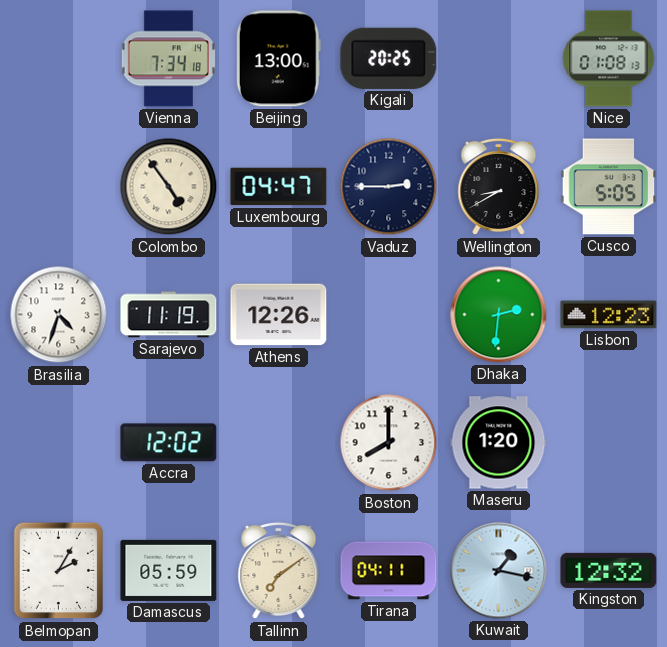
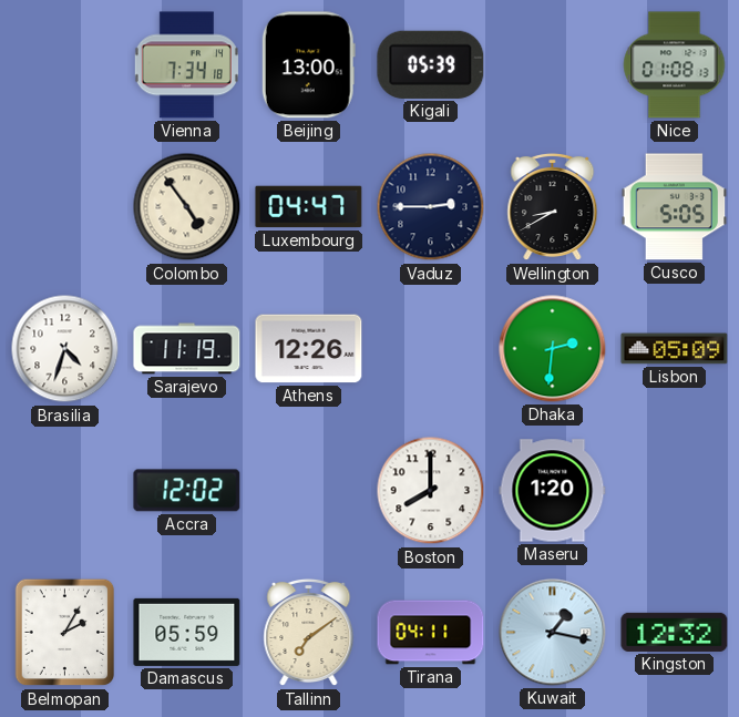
Kigali: 20:25 -> 05:39 (431, 64)
Lisbon: 12:23 -> 05:09 (675, 349)
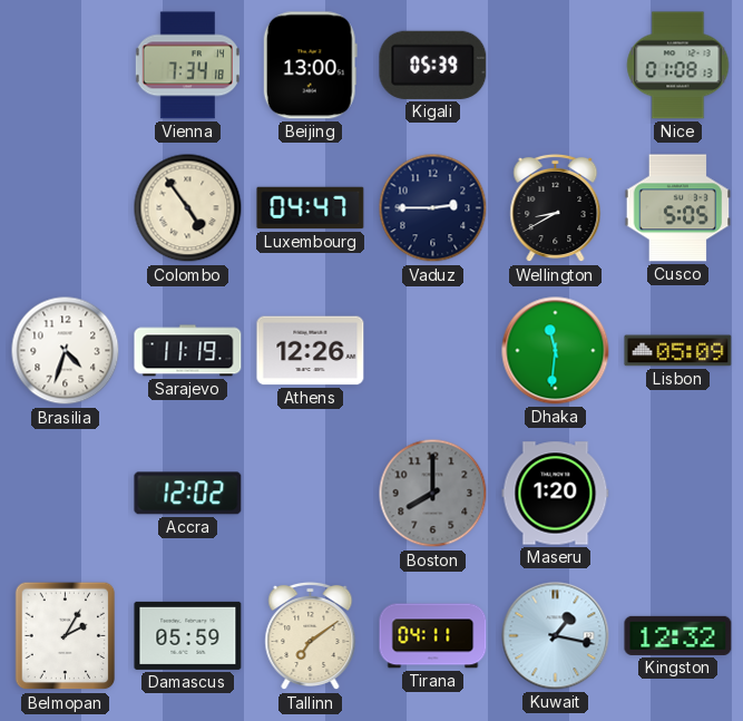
Dhaka: 2:31 -> 11:31 (556, 351)
Boston dial: white -> grey (433, 494)
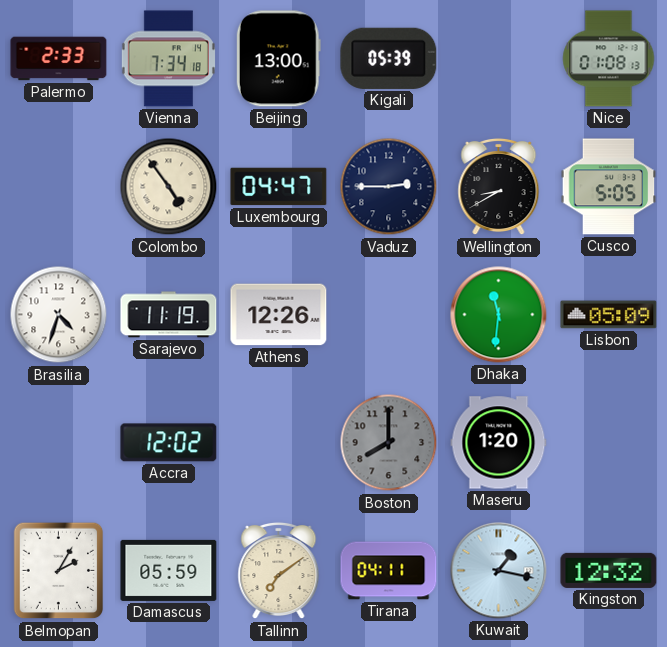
Palermo: none -> 2:33 (59, 59)
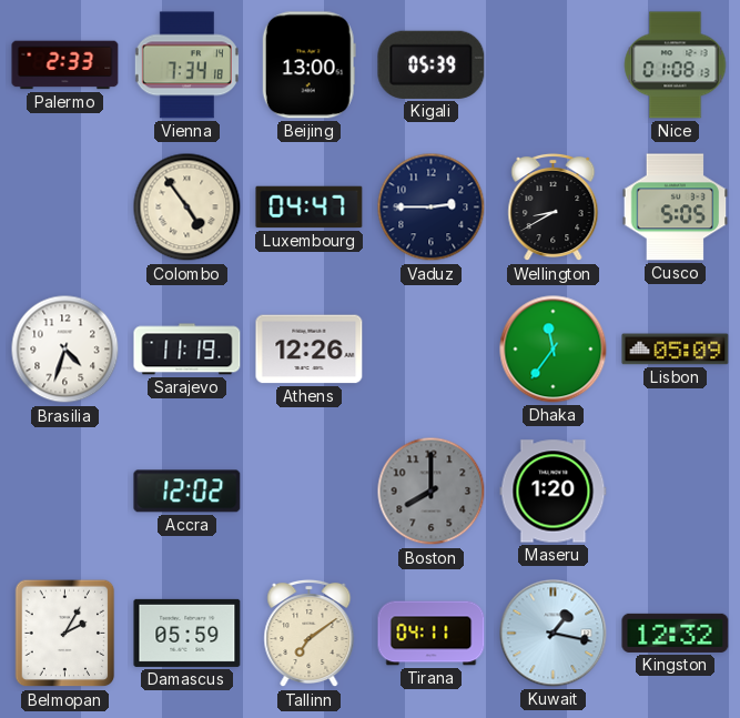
Dhaka: 11:31 -> 11:36 (554, 350)
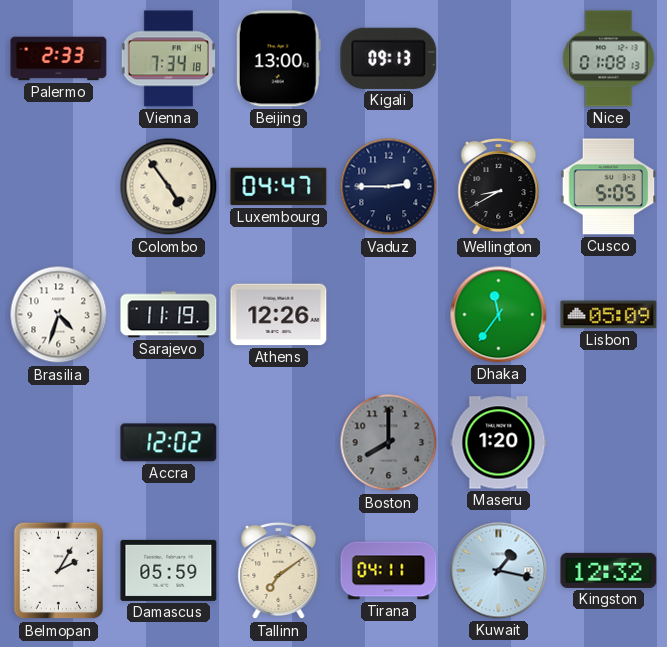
Kigali: 05:39 -> 09:13 (389, 58)
